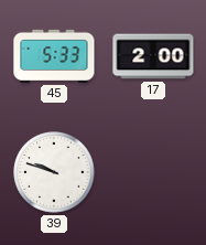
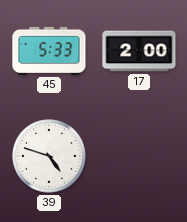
39: 9:48 -> 4:48 (49, 156)
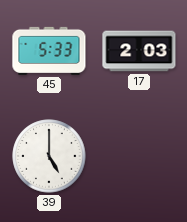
17: 2:00 -> 2:03 (139, 51)
39: 4:48 -> 5:00 (49, 156)
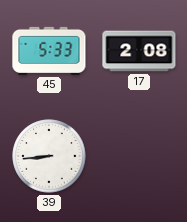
17: 2:03 -> 2:08 (139, 51)
39: 5:00 -> 8:44 (49, 156)
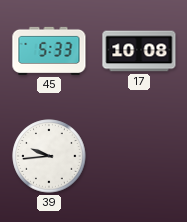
17: 2:08 -> 10:08 (139, 51)
39: 8:44 -> 9:44 (49, 156)
